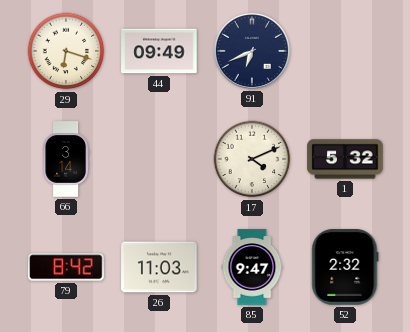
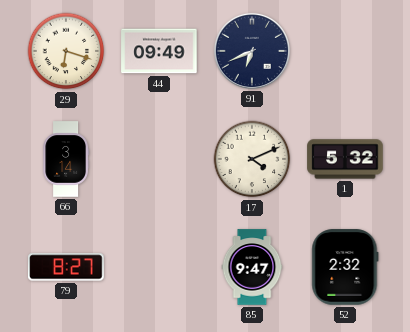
79: 8:42 -> 8:27 (66, 267)
26: 11:03 -> none (159, 267)
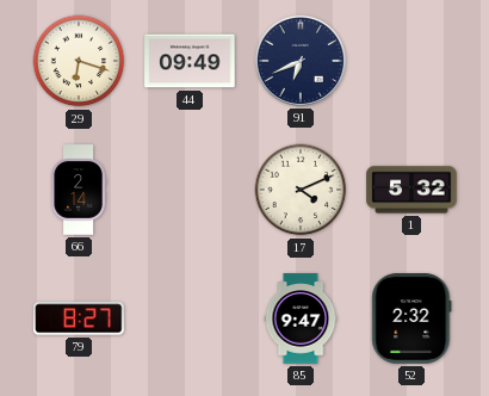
66: 3:14 -> 2:14 (78, 190)
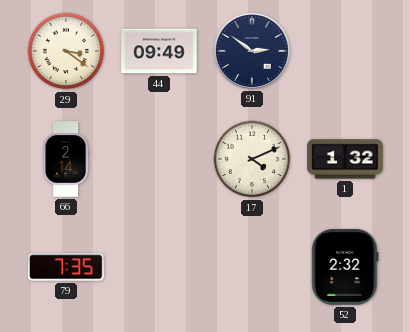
29: 6:18 -> 3:21 (66, 51)
91: 6:41 -> 2:51 (252, 51)
1: 5:32 -> 1:32 (345, 159)
79: 8:27 -> 7:35 (66, 267)
85: 9:47 -> none (301, 318)
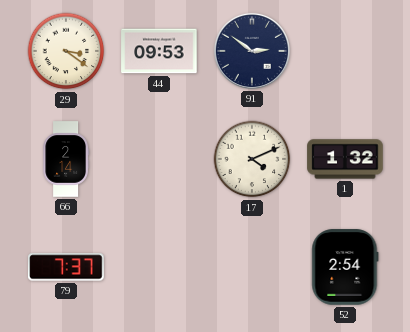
44: 09:49 -> 09:53 (159, 51)
79: 7:35 -> 7:37 (66, 267)
52: 2:32 -> 2:54 (345, 267)
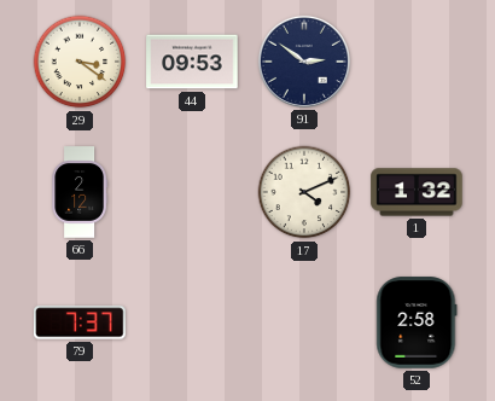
66: 2:14 -> 2:12 (78, 192)
52: 2:54 -> 2:58 (417, 322)
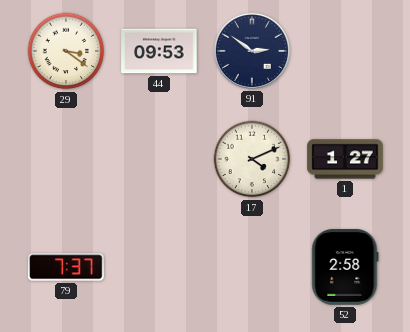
66: 2:12 -> none (78, 192)
1: 1:32 -> 1:27 (345, 159)
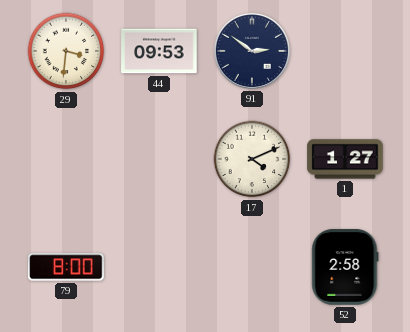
29: 3:21 -> 3:31 (66, 51)
79: 7:37 -> 8:00 (66, 267)
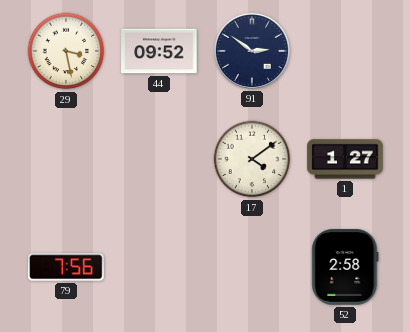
29: 3:31 -> 3:28 (66, 51)
44: 09:53 -> 09:52 (159, 51)
17: 4:11 -> 4:09 (252, 159)
79: 8:00 -> 7:56 (66, 267)
